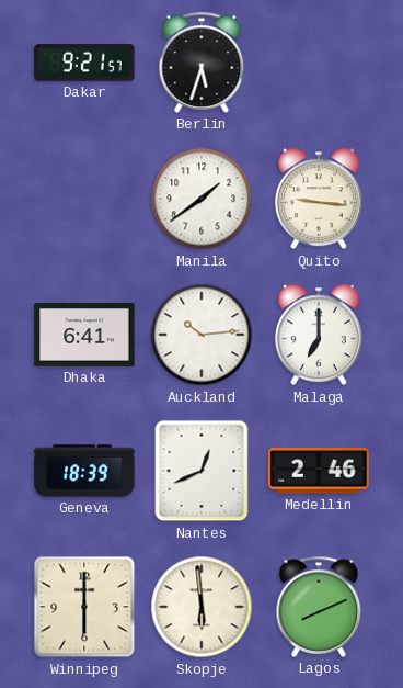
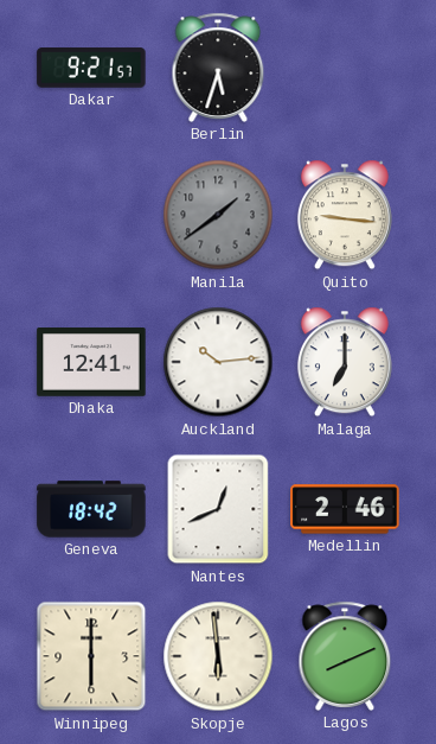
Manila dial: white -> grey (218, 215)
Dhaka: 6:41 -> 12:41 (91, 363)
Geneva: 18:39 -> 18:42 (91, 509)
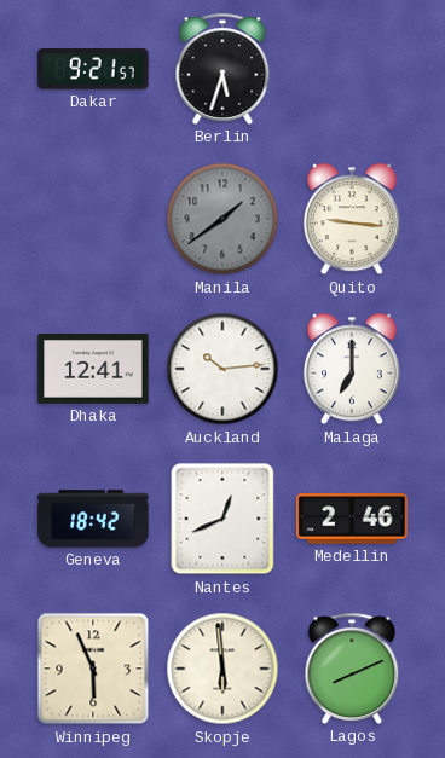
Winnipeg: 6:00 -> 5:56 (93, 669)
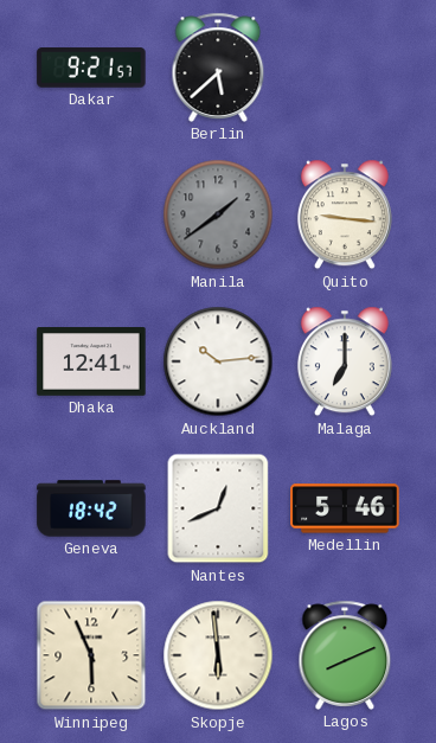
Berlin: 5:33 -> 5:38 (218, 68)
Medellin: 2:46 -> 5:46 (345, 508)
